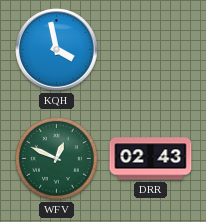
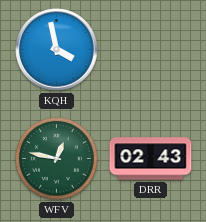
WFV: 12:49 -> 12:47 (57, 159)
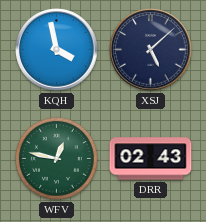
XSJ: none -> 5:08 (151, 50)
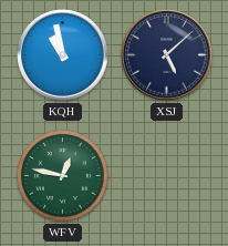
KQH: 3:58 -> 10:58 (63, 55)
DRR: 02:43 -> none (151, 159)
